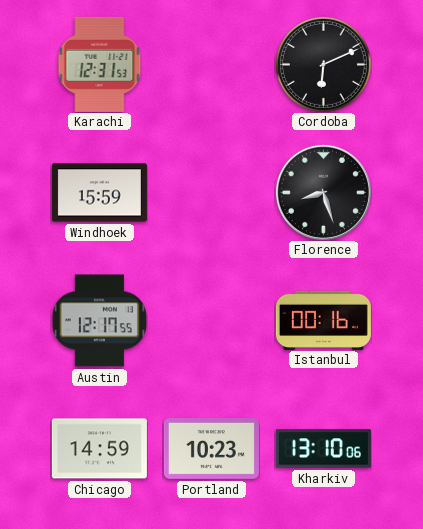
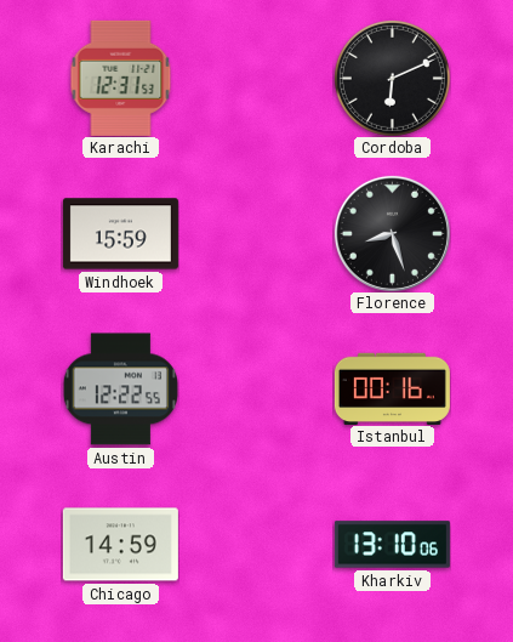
Austin: 12:17 -> 12:22 (120, 390)
Portland: 10:23 -> none (211, 449)
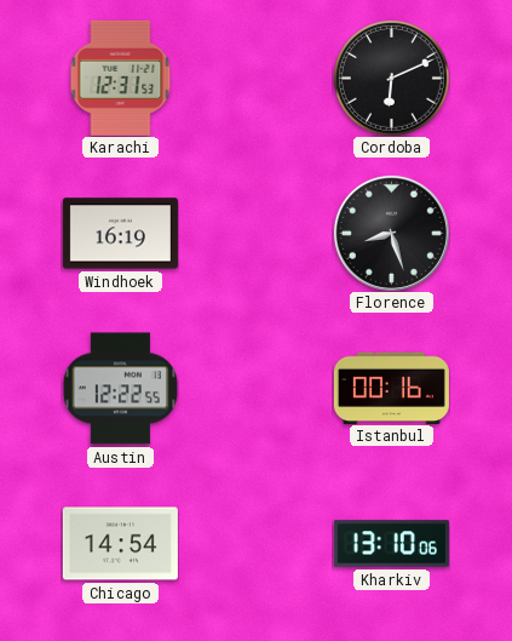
Windhoek: 15:59 -> 16:19 (120, 234)
Chicago: 14:59 -> 14:54 (120, 544)
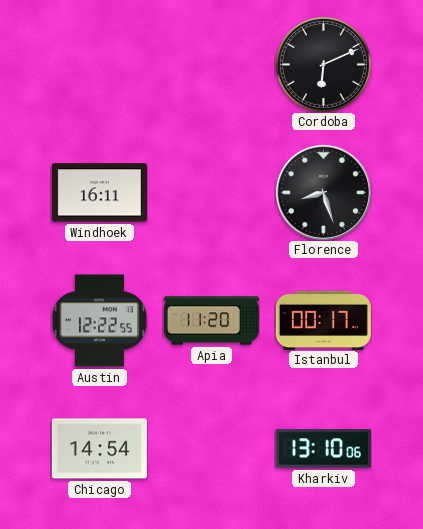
Karachi: 12:31 -> none (121, 78)
Windhoek: 16:19 -> 16:11 (99, 193)
Apia: none -> 11:20 (211, 321)
Istanbul: 00:16 -> 00:17 (323, 320)
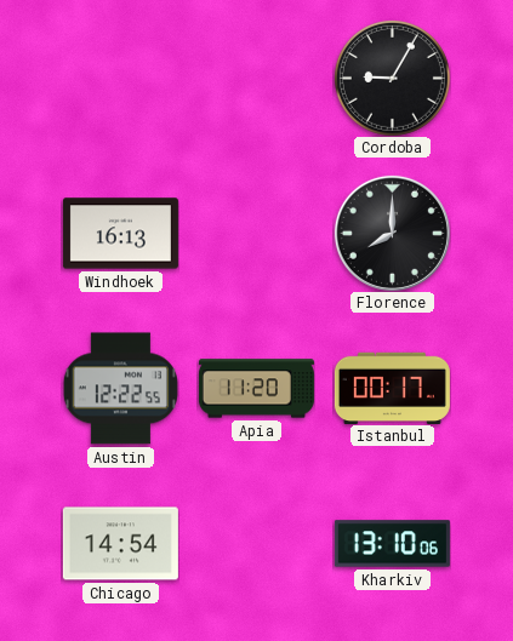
Cordoba: 6:11 -> 9:05 (392, 78)
Windhoek: 16:11 -> 16:13 (120, 234)
Florence: 8:27 -> 8:00 (392, 233)
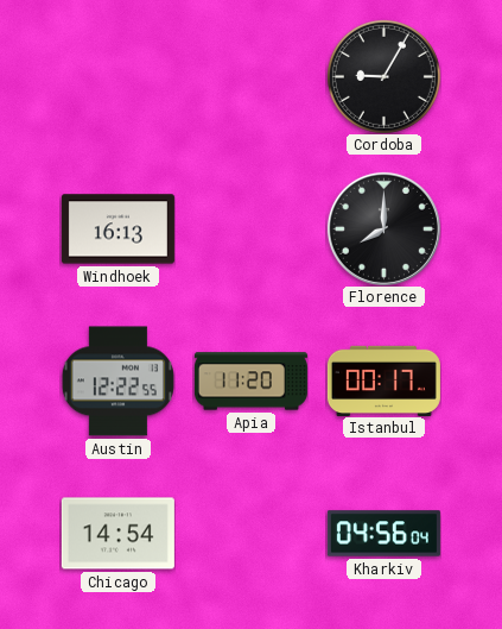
Kharkiv: 13:10 -> 04:56 (383, 534)
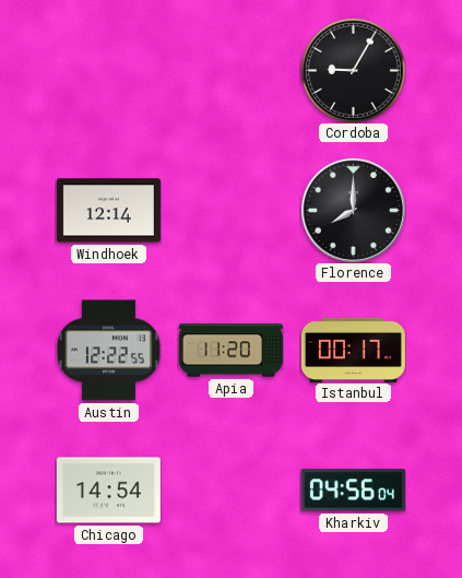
Windhoek: 16:13 -> 12:14 (108, 211)
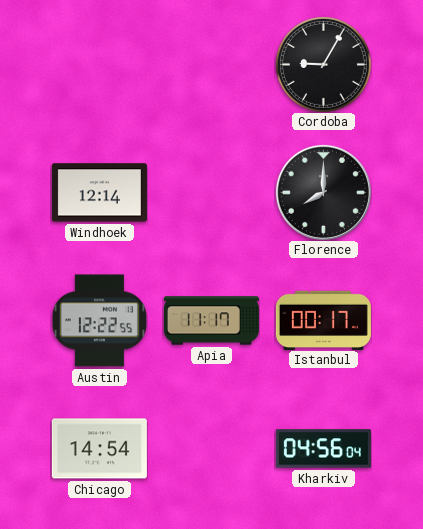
Apia: 11:20 -> 11:17 (211, 321)
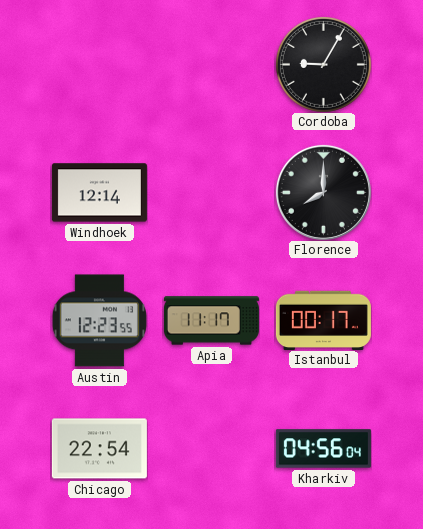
Austin: 12:22 -> 12:23 (99, 321)
Chicago: 14:54 -> 22:54 (99, 449)
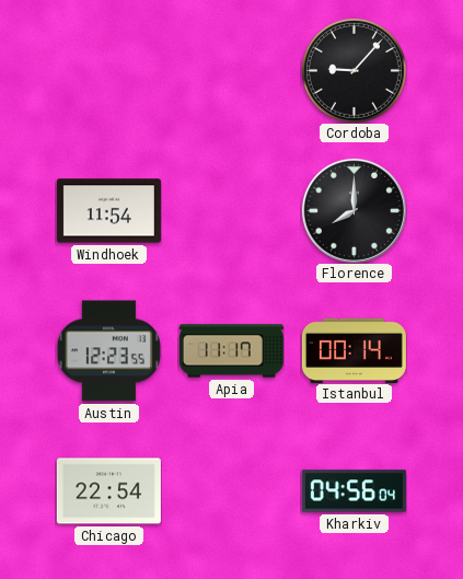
Cordoba: 9:05 -> 9:07 (354, 70)
Windhoek: 12:14 -> 11:54 (108, 211)
Istanbul: 00:17 -> 00:14 (354, 350)
